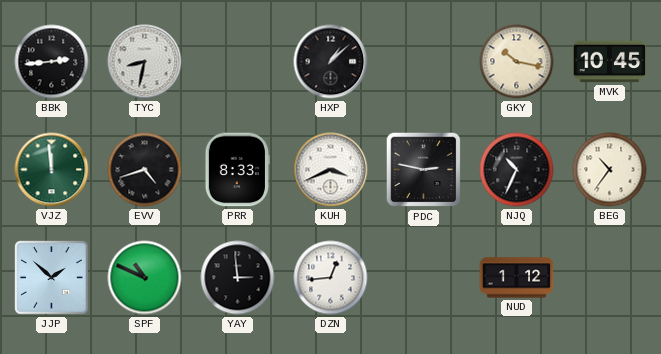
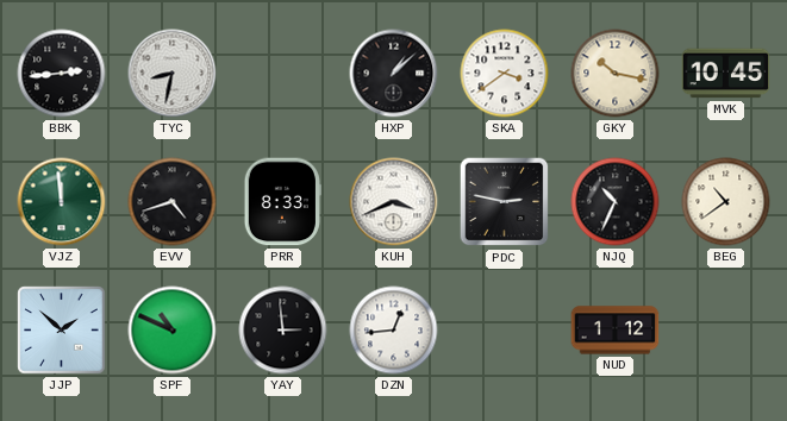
SKA: none -> 3:39 (505, 74)
BEG: 10:36 -> 10:39 (726, 202)
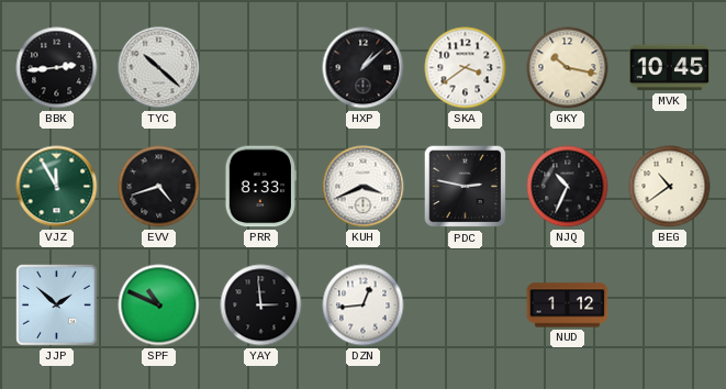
TYC: 8:32 -> 10:22 (159, 68)
VJZ: 11:59 -> 11:55 (57, 187)
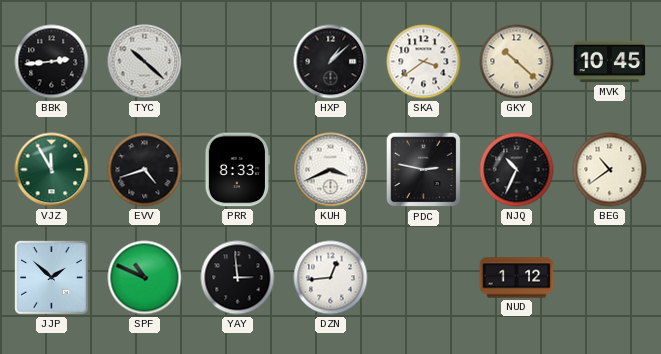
GKY: 10:17 -> 10:22 (517, 62)
